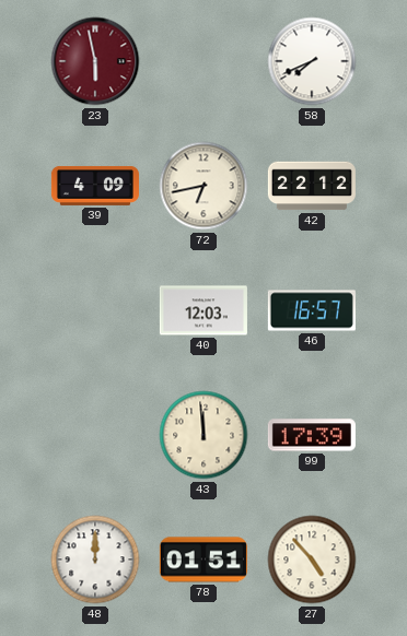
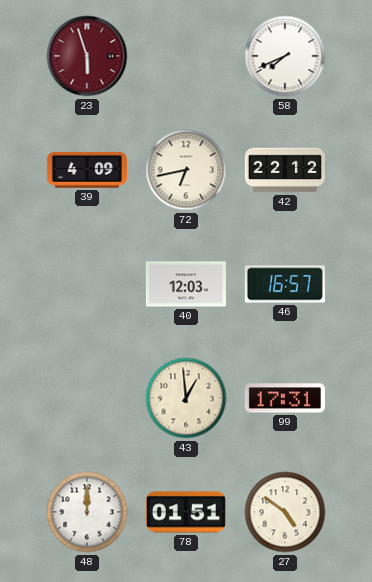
23: 5:58 -> 5:57 (87, 56)
43: 11:59 -> 12:59 (186, 398)
99: 17:39 -> 17:31 (285, 398)
27: 4:53 -> 4:51 (285, 512)
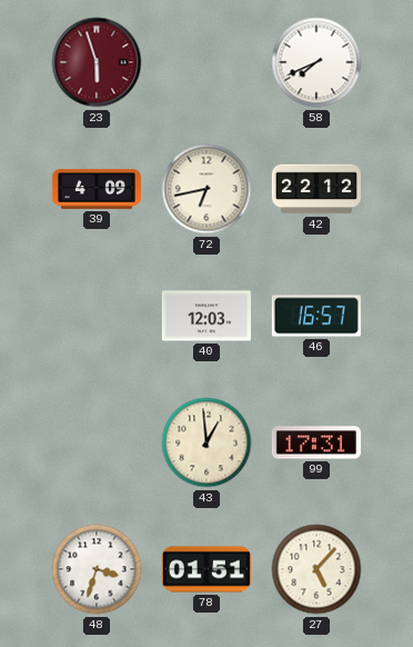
48: 12:00 -> 3:33 (97, 569)
27: 4:51 -> 5:07 (316, 569)
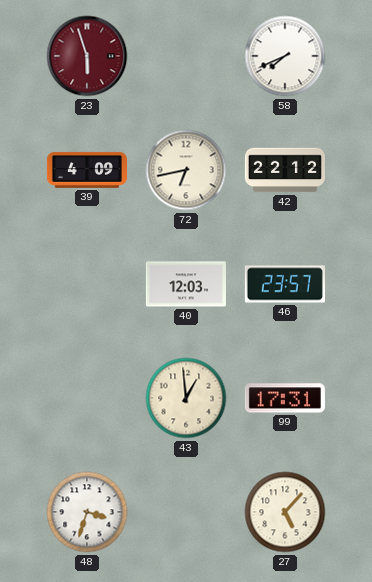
46: 16:57 -> 23:57 (285, 284)
78: 01:51 -> none (206, 569)
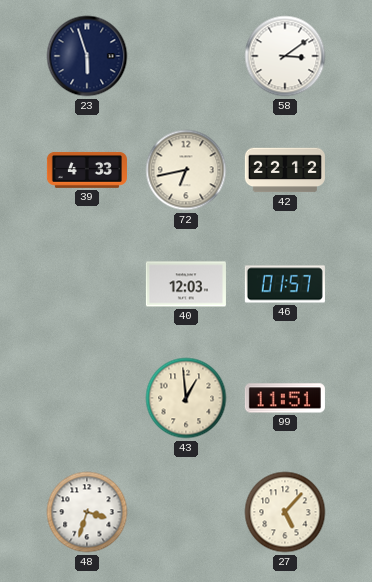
23 dial: burgundy -> navy (87, 56)
58: 7:41 -> 3:09 (285, 56)
39: 4:09 -> 4:33 (87, 170)
46: 23:57 -> 01:57 (285, 284)
99: 17:31 -> 11:51 (285, 398)
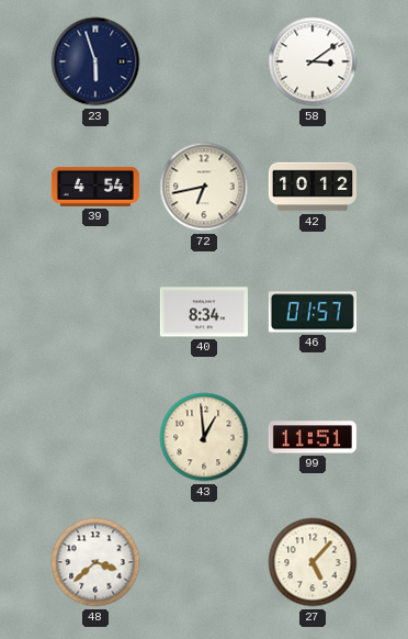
39: 4:33 -> 4:54 (95, 187)
42: 22:12 -> 10:12 (313, 187)
40: 12:03 -> 8:34 (204, 312)
48: 3:33 -> 3:38 (95, 562)
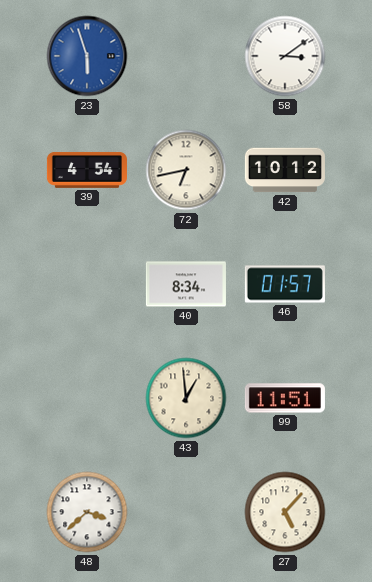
23 dial: navy -> blue (87, 56)
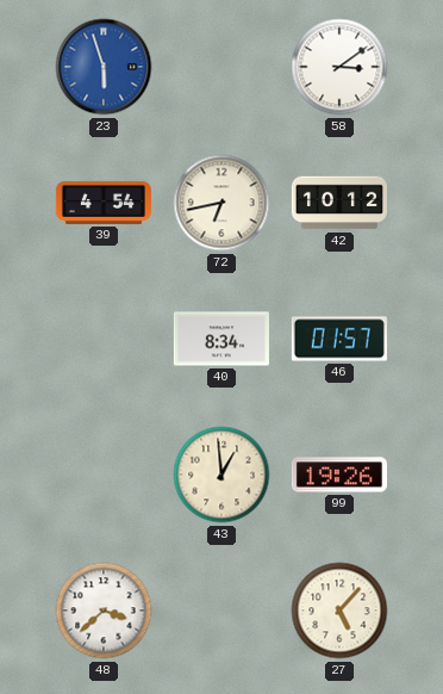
99: 11:51 -> 19:26 (339, 475)
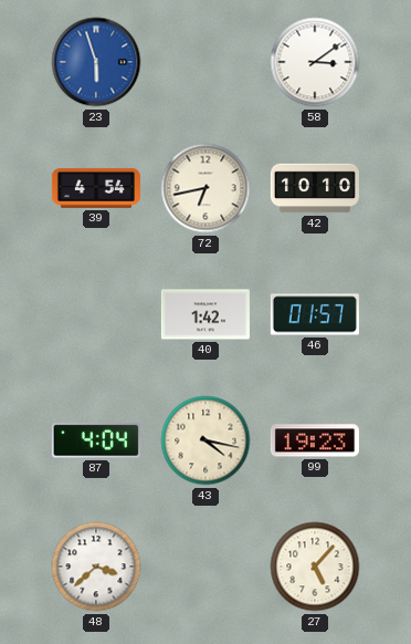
42: 10:12 -> 10:10 (315, 188)
40: 8:34 -> 1:42 (205, 314)
87: none -> 4:04 (96, 440)
43: 12:59 -> 4:17 (205, 440)
99: 19:26 -> 19:23 (315, 440)
